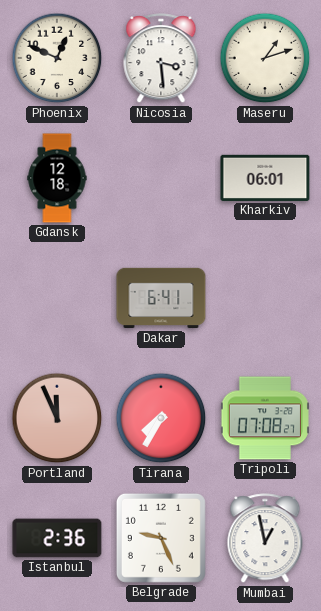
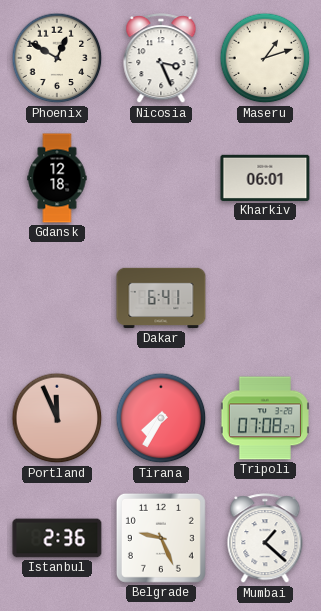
Phoenix: 12:49 -> 12:50 (57, 58)
Nicosia: 3:29 -> 3:26 (161, 59)
Mumbai: 12:58 -> 1:22 (265, 539)
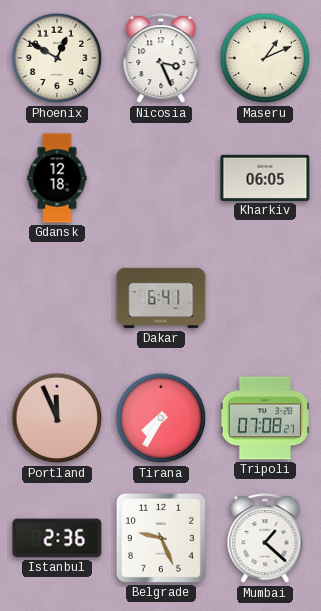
Maseru: 1:12 -> 1:11 (265, 58)
Kharkiv: 06:01 -> 06:05 (265, 178)
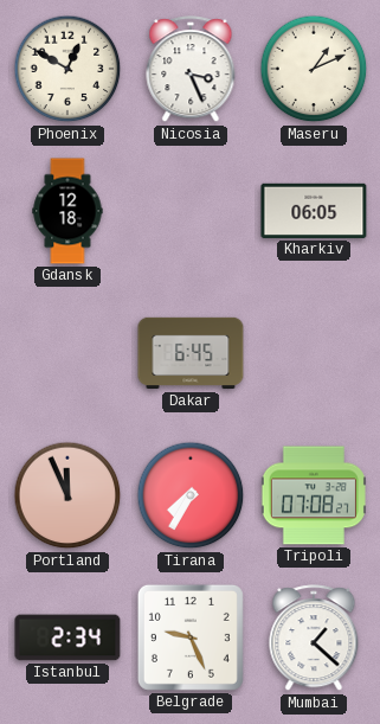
Dakar: 6:41 -> 6:45 (191, 353)
Istanbul: 2:36 -> 2:34 (67, 637)
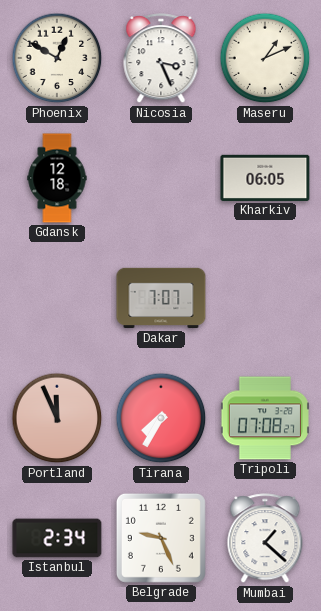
Dakar: 6:45 -> 7:07 (161, 298)
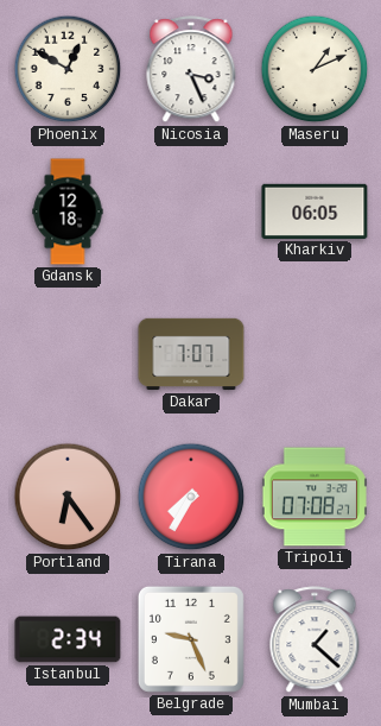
Portland: 11:56 -> 6:24 (68, 497)
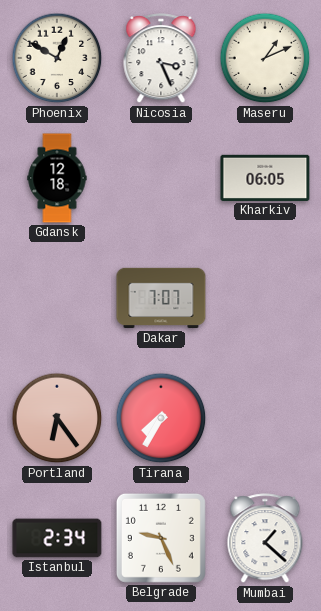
Tripoli: 07:08 -> none (315, 497)
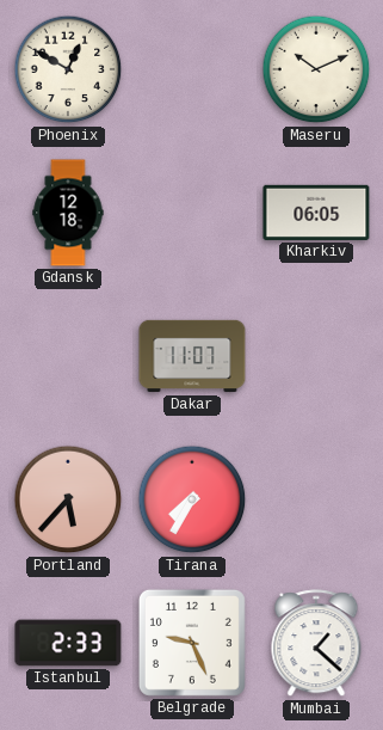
Nicosia: 3:26 -> none (161, 59)
Maseru: 1:11 -> 10:11 (316, 69)
Dakar: 7:07 -> 11:07 (192, 356)
Portland: 6:24 -> 5:37 (68, 499)
Istanbul: 2:34 -> 2:33 (68, 643)
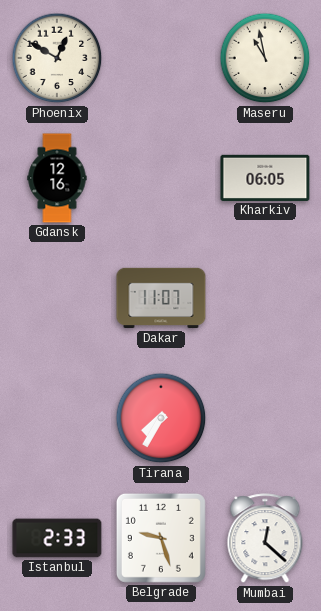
Maseru: 10:11 -> 10:58 (265, 58)
Gdansk: 12:18 -> 12:16 (57, 178)
Portland: 5:37 -> none (68, 499)
Belgrade: 9:26 -> 9:27 (161, 538)
Mumbai: 1:22 -> 12:22 (265, 539)
